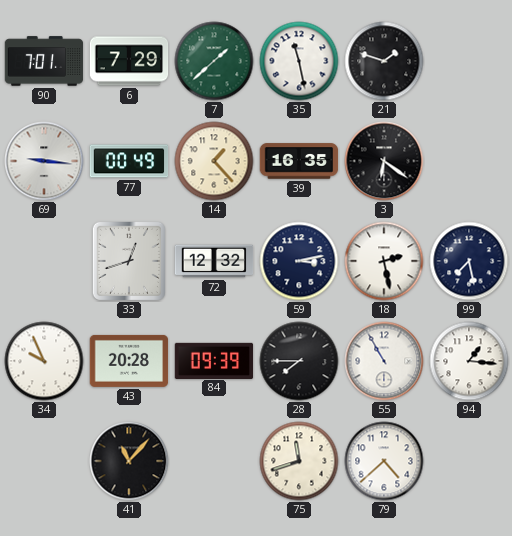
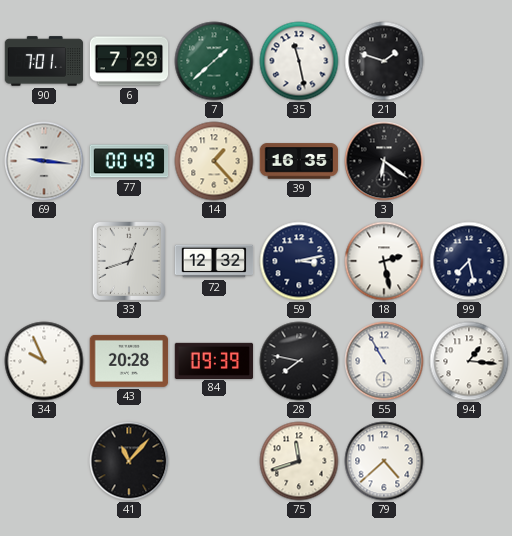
28: 7:45 -> 7:47 (299, 361)
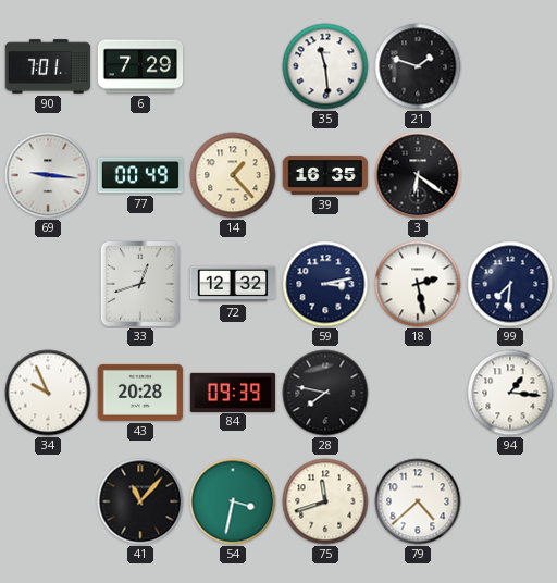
7: 1:38 -> none (214, 61)
35: 11:28 -> 11:29 (325, 66)
99: 7:28 -> 7:31 (510, 284)
55: 10:55 -> none (384, 361)
54: none -> 3:32 (233, 501)
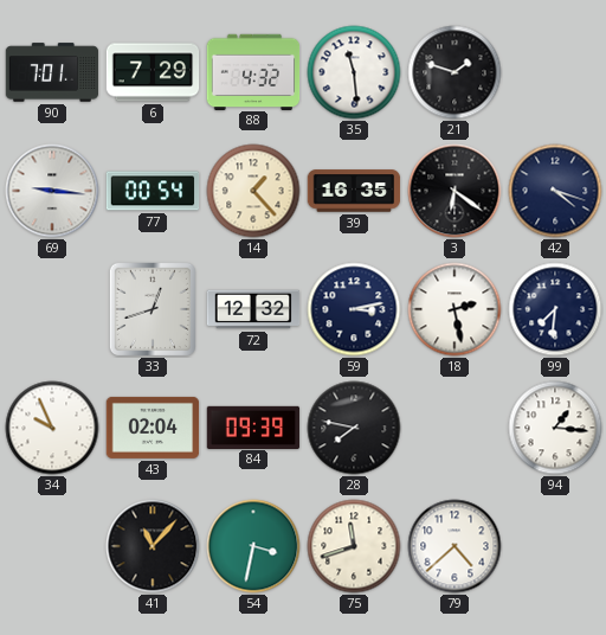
88: none -> 4:32 (253, 71)
77: 00:49 -> 00:54 (153, 191)
42: none -> 4:18 (555, 191)
43: 20:28 -> 02:04 (153, 428)
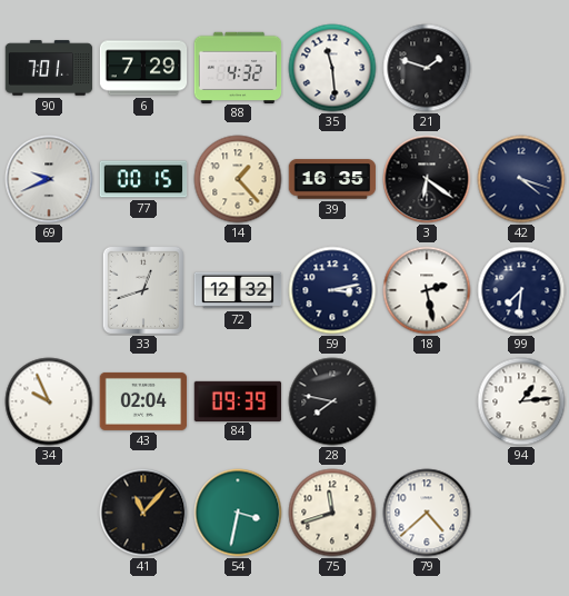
69: 9:16 -> 9:41 (49, 179)
77: 00:54 -> 00:15 (143, 179)
94: 1:16 -> 1:14 (521, 401)
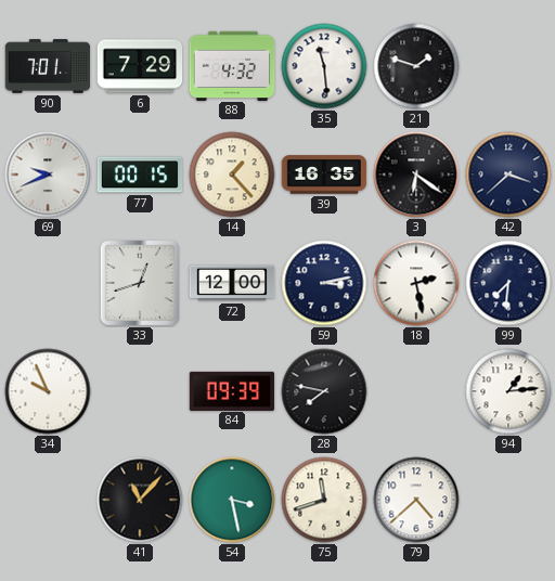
42: 4:18 -> 3:38 (508, 175)
72: 12:32 -> 12:00 (232, 283)
43: 02:04 -> none (143, 401)
54: 3:32 -> 3:28 (232, 500)
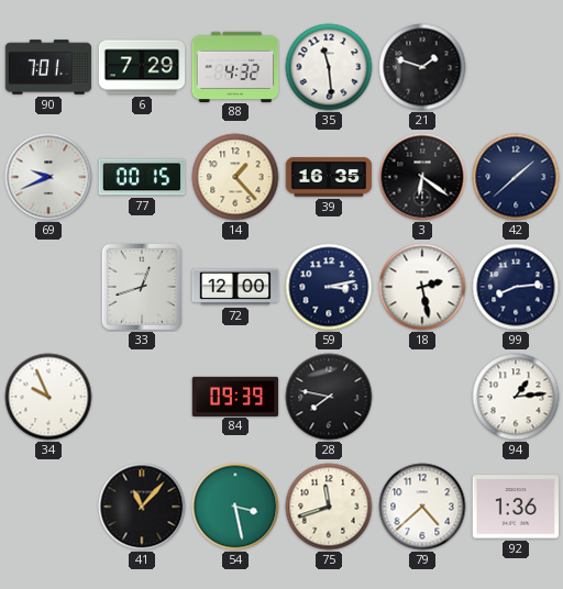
42: 3:38 -> 1:38 (516, 177)
99: 7:31 -> 8:14 (516, 287)
92: none -> 1:36 (515, 507)
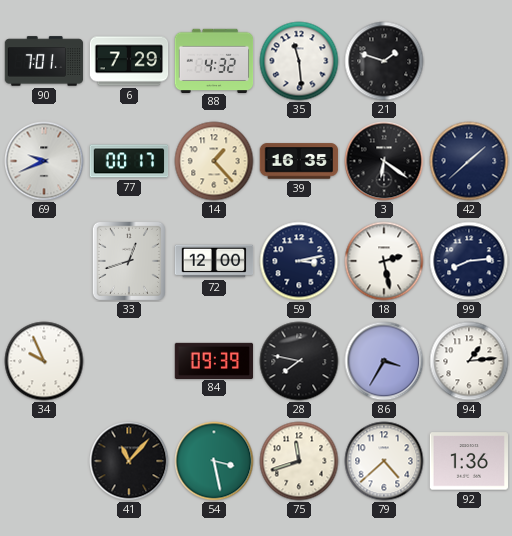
77: 00:15 -> 00:17 (129, 161)
86: none -> 3:35 (384, 361)
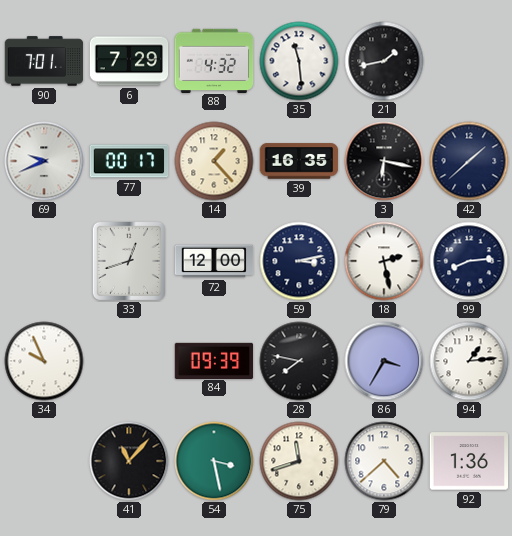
21: 1:48 -> 1:43 (384, 61)
3: 6:21 -> 6:17 (384, 161)
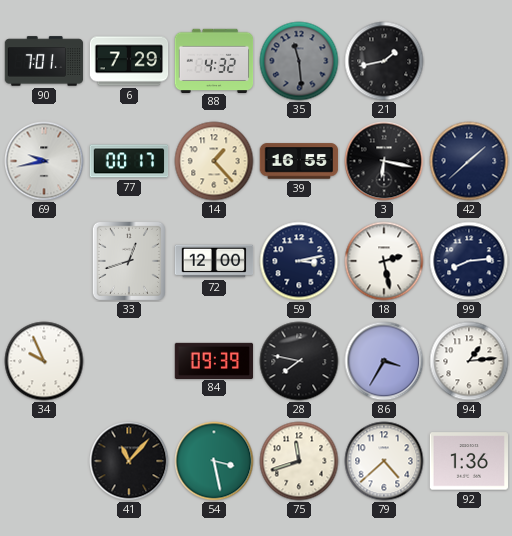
35 dial: white -> grey (299, 61)
69: 9:41 -> 9:43 (44, 161)
39: 16:35 -> 16:55 (299, 161)
